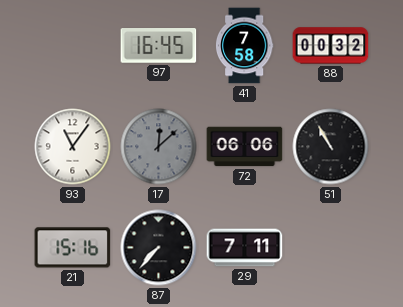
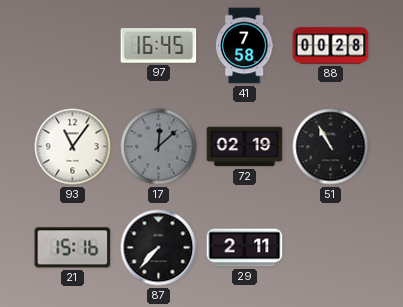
88: 00:32 -> 00:28 (331, 46)
72: 06:06 -> 02:19 (245, 147)
29: 7:11 -> 2:11 (245, 248)
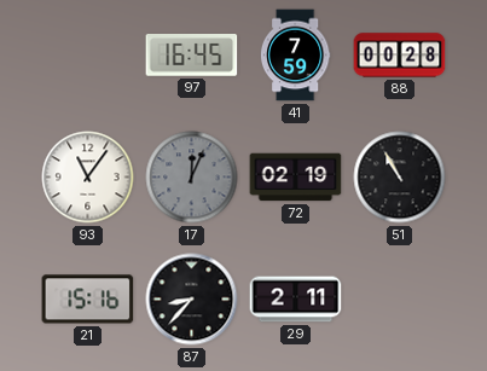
41: 7:58 -> 7:59 (295, 56)
17: 12:08 -> 12:04 (192, 178)
87: 7:37 -> 8:37 (192, 300)
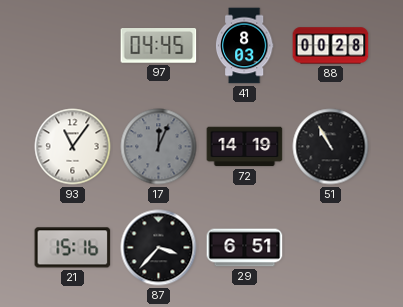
97: 16:45 -> 04:45 (159, 46)
41: 7:59 -> 8:03 (244, 46)
72: 02:19 -> 14:19 (245, 147)
87: 8:37 -> 3:37 (159, 248)
29: 2:11 -> 6:51 (245, 248)
